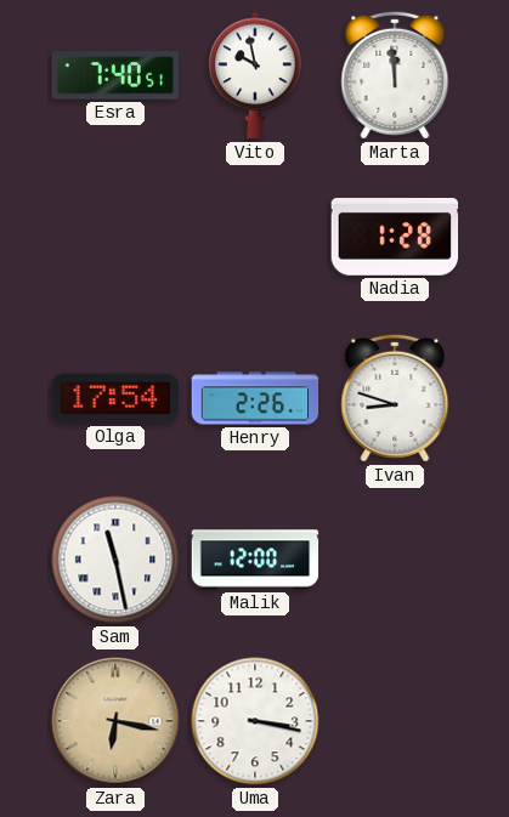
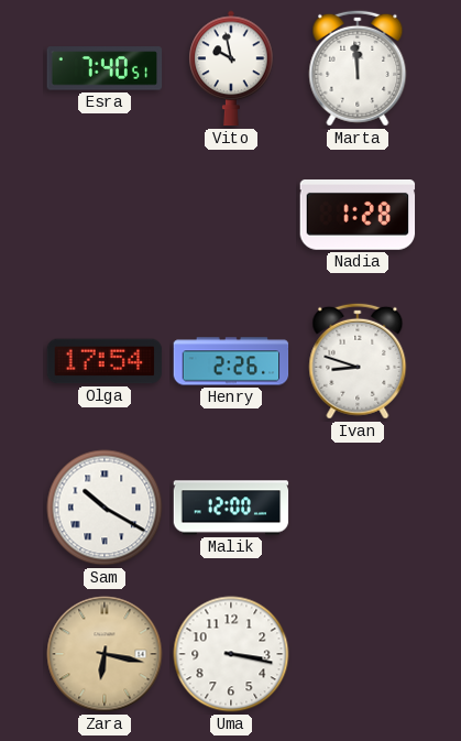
Sam: 11:28 -> 10:20 (105, 508)
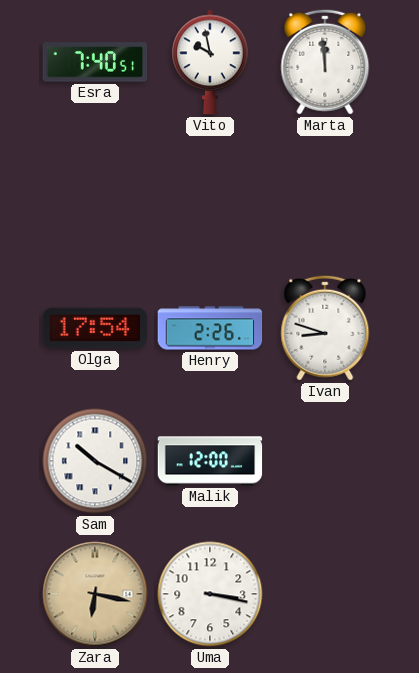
Nadia: 1:28 -> none (358, 216)
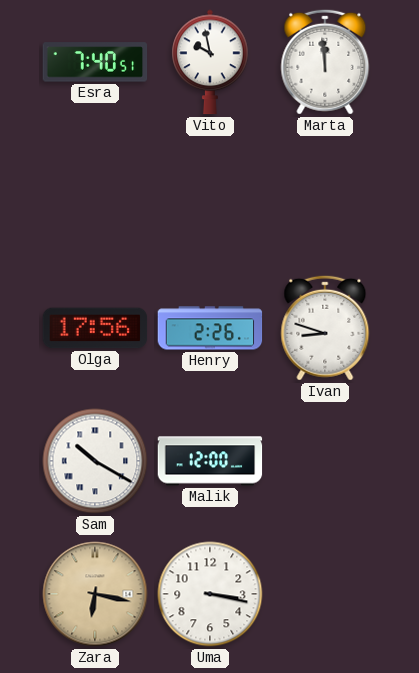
Olga: 17:54 -> 17:56 (95, 328)
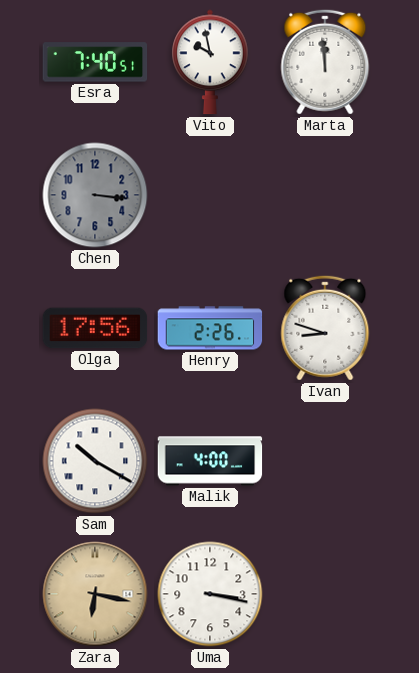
Chen: none -> 3:16 (95, 195)
Malik: 12:00 -> 4:00 (210, 461)
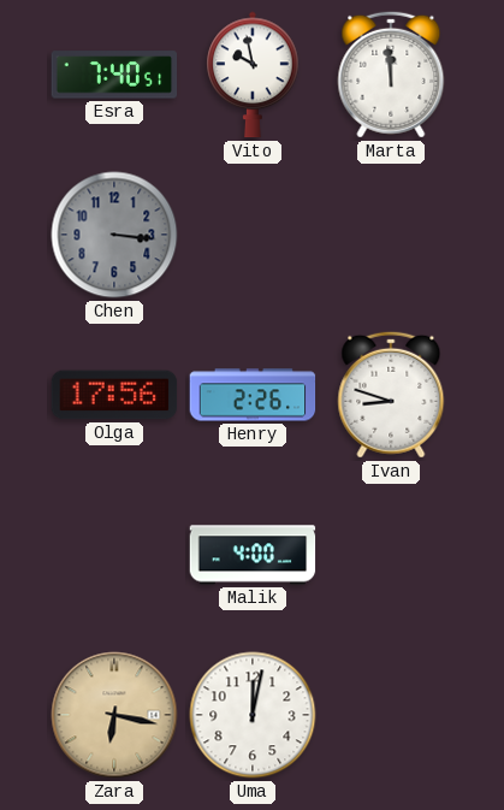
Sam: 10:20 -> none (95, 461)
Uma: 3:17 -> 12:02 (253, 715)
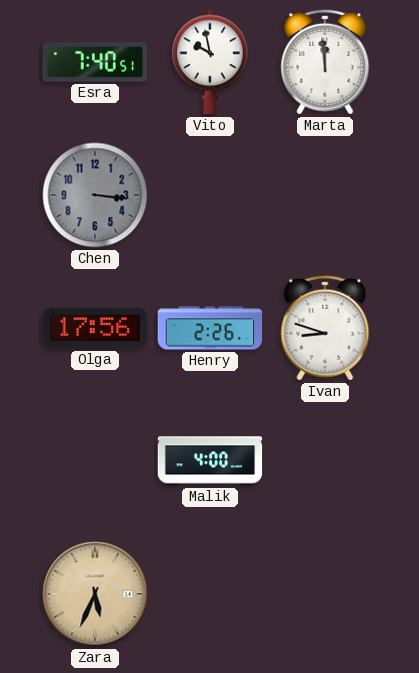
Zara: 6:17 -> 5:34 (95, 594)
Uma: 12:02 -> none (253, 715)
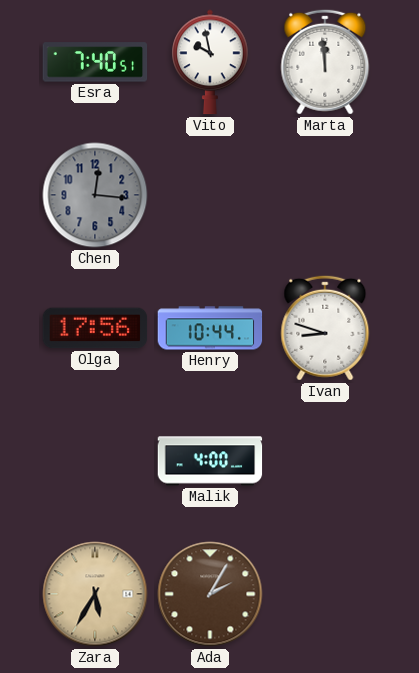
Chen: 3:16 -> 12:16 (95, 195)
Henry: 2:26 -> 10:44 (210, 328)
Zara: 5:34 -> 5:35 (95, 594)
Ada: none -> 2:05 (210, 594)
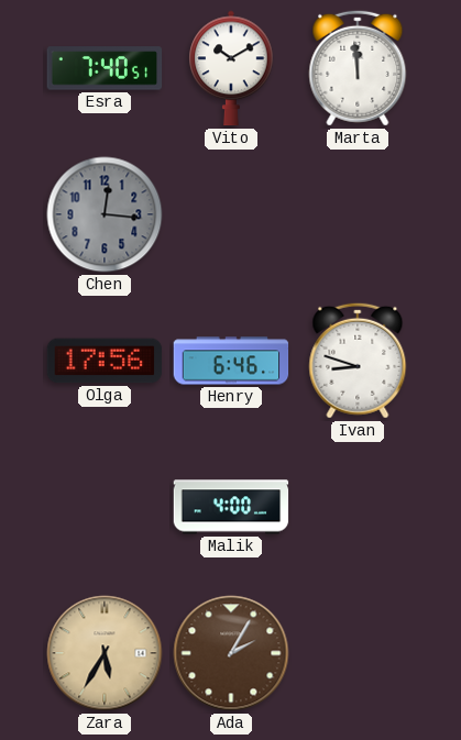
Vito: 9:58 -> 10:10 (231, 68)
Henry: 10:44 -> 6:46 (231, 361)
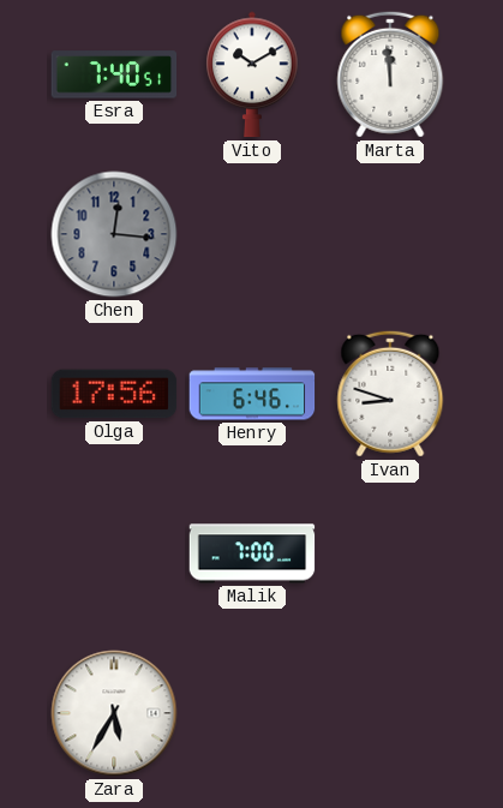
Malik: 4:00 -> 7:00 (252, 553)
Zara dial: champagne -> white (114, 713)
Ada: 2:05 -> none (231, 653)
